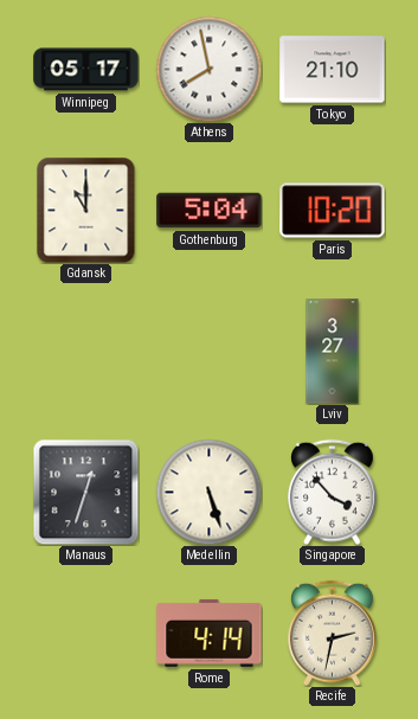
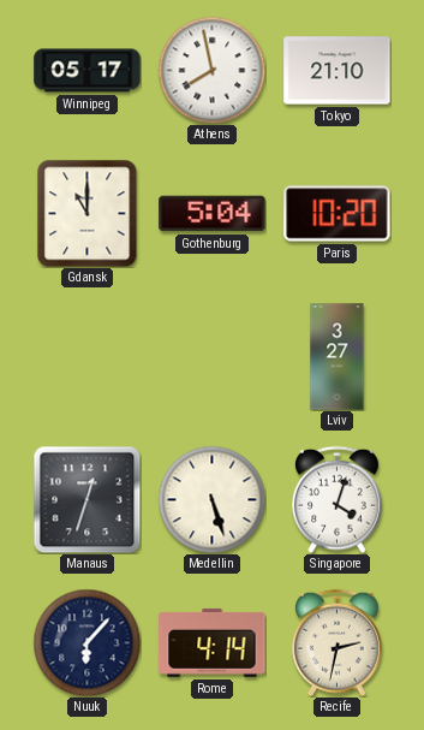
Singapore: 3:53 -> 4:03 (338, 499)
Nuuk: none -> 6:07 (86, 642)
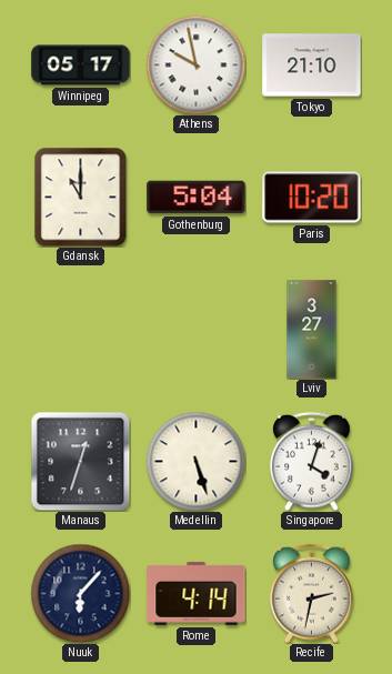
Athens: 7:58 -> 9:58 (195, 64)
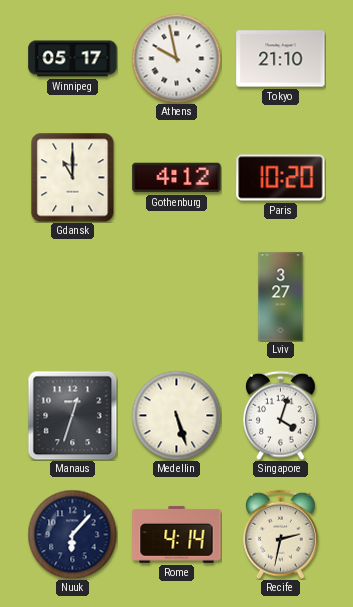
Gothenburg: 5:04 -> 4:12 (177, 178)
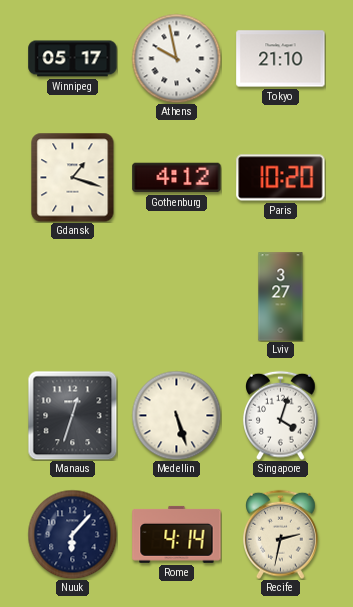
Gdansk: 11:00 -> 1:18 (73, 177)
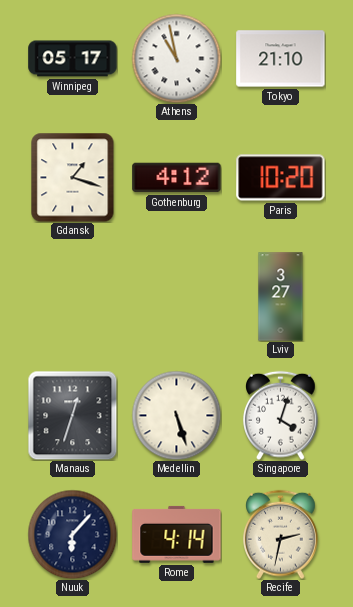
Athens: 9:58 -> 10:58 (176, 58)
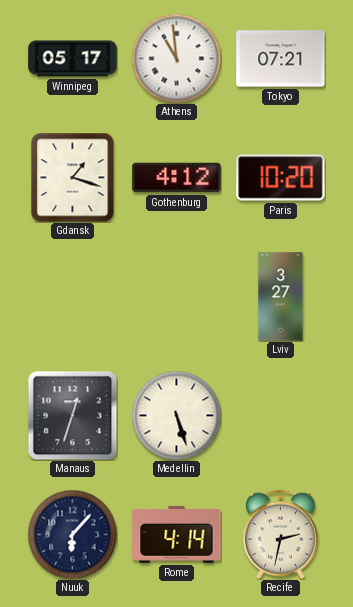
Athens: 10:58 -> 10:59 (176, 58)
Tokyo: 21:10 -> 07:21 (281, 59)
Singapore: 4:03 -> none (281, 415)
